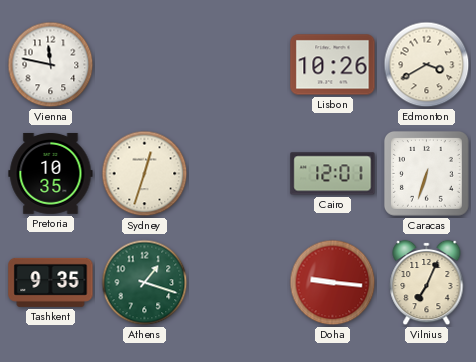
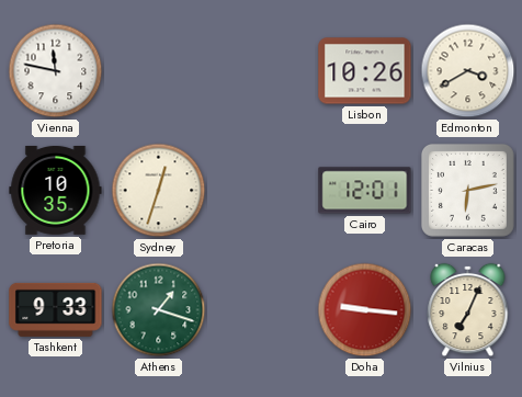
Caracas: 6:33 -> 6:13 (468, 191)
Tashkent: 9:35 -> 9:33 (56, 309)
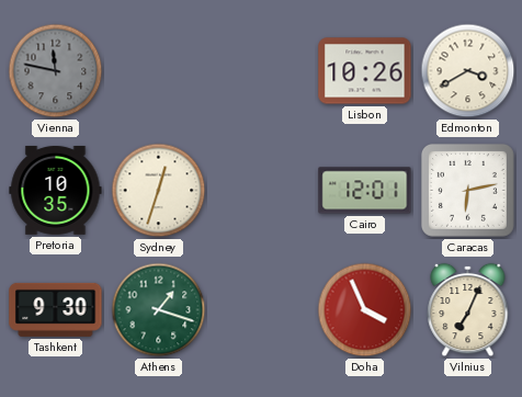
Vienna dial: white -> grey (56, 71)
Tashkent: 9:33 -> 9:30 (56, 309)
Doha: 9:16 -> 3:56 (365, 310)
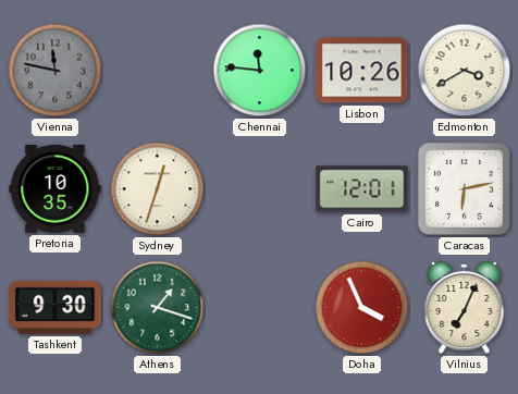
Chennai: none -> 11:46 (260, 71)
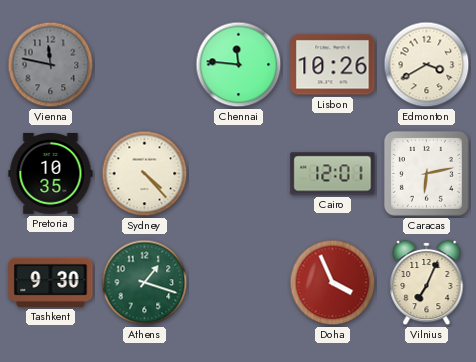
Sydney: 12:33 -> 4:23 (145, 174)
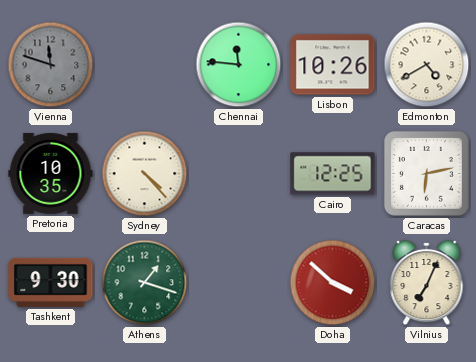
Vienna: 11:47 -> 11:48 (51, 65)
Edmonton: 3:40 -> 4:40 (427, 65)
Cairo: 12:01 -> 12:25 (333, 174)
Doha: 3:56 -> 3:52 (333, 283)
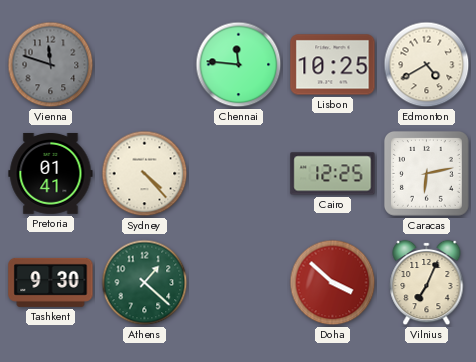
Lisbon: 10:26 -> 10:25 (333, 65)
Pretoria: 10:35 -> 01:41 (51, 173)
Athens: 1:18 -> 1:22 (145, 283)
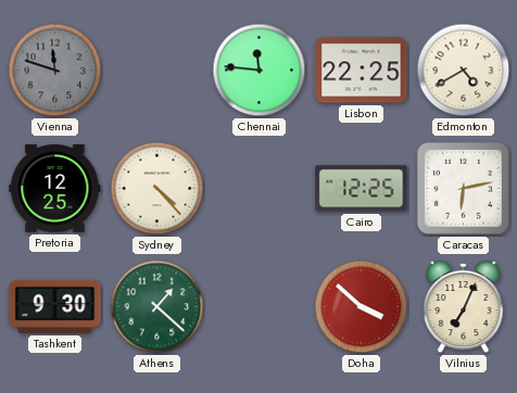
Lisbon: 10:25 -> 22:25 (362, 71)
Pretoria: 01:41 -> 12:25 (55, 188)
